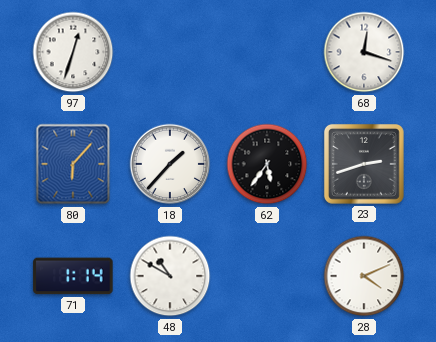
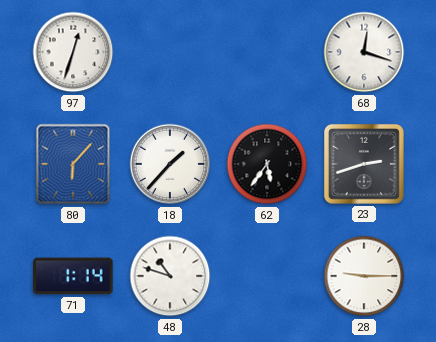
48: 10:50 -> 10:48 (170, 276)
28: 4:11 -> 9:15 (364, 276)
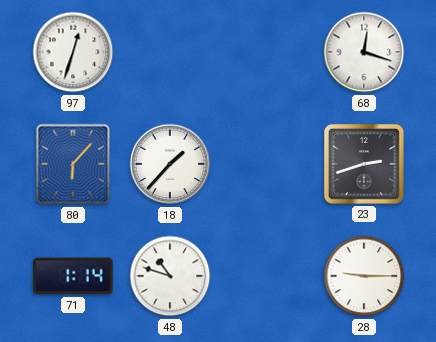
62: 5:36 -> none (267, 164)
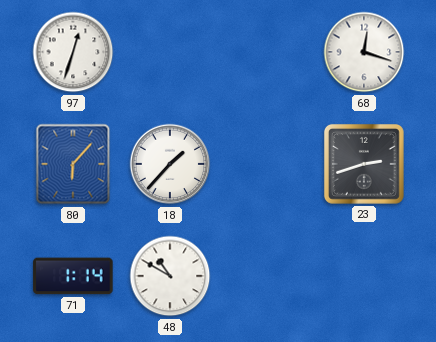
48: 10:48 -> 10:50 (170, 276)
28: 9:15 -> none (364, 276)
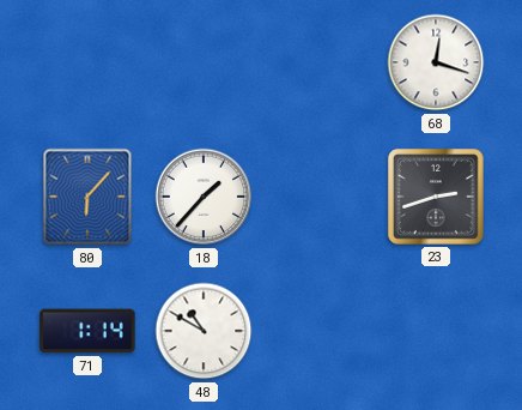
97: 12:33 -> none (73, 52)
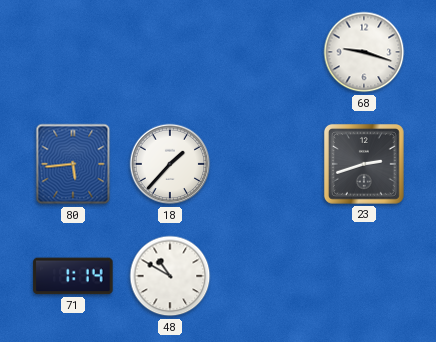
68: 12:18 -> 9:18 (364, 52)
80: 6:07 -> 5:44 (73, 164)
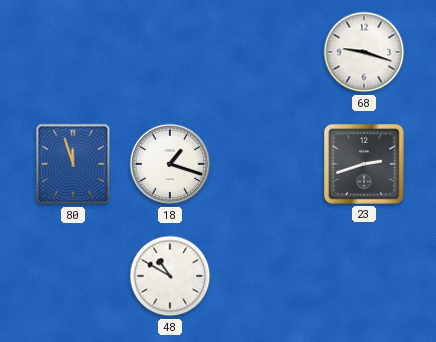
80: 5:44 -> 11:57 (73, 164)
18: 1:37 -> 1:18 (170, 164)
71: 1:14 -> none (73, 276)
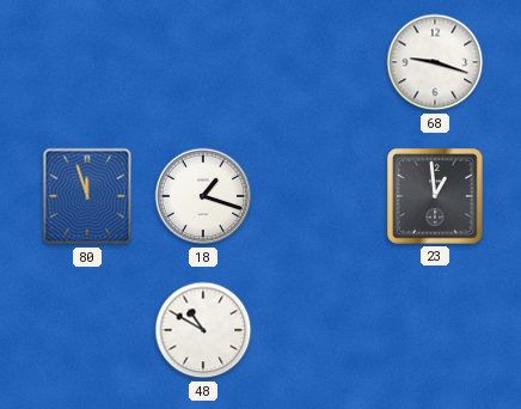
23: 2:42 -> 12:59 (435, 196)
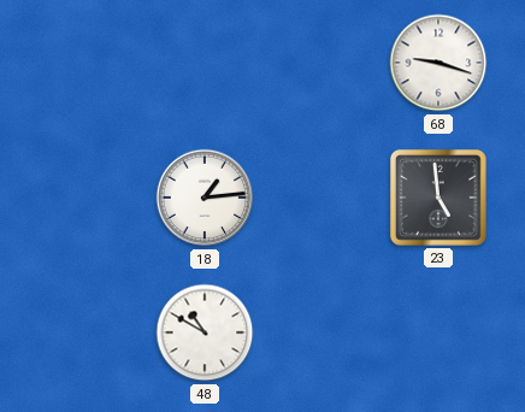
80: 11:57 -> none (87, 196)
18: 1:18 -> 1:14 (205, 198)
23: 12:59 -> 4:59 (438, 198)
